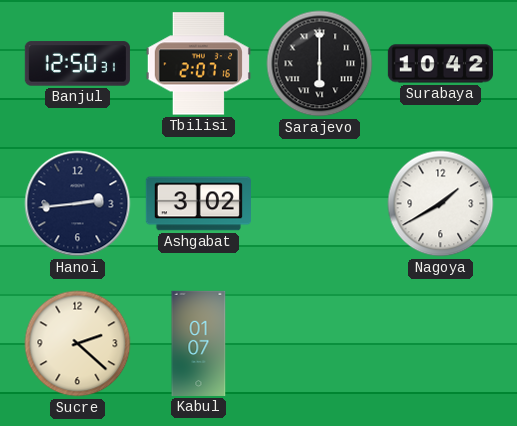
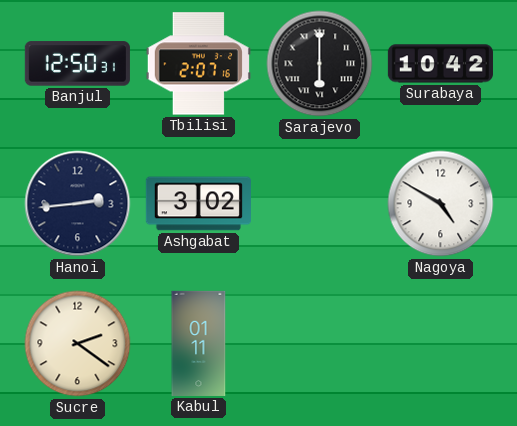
Nagoya: 1:40 -> 4:50 (441, 204)
Sucre: 2:22 -> 2:21 (78, 344)
Kabul: 01:07 -> 01:11 (199, 343)
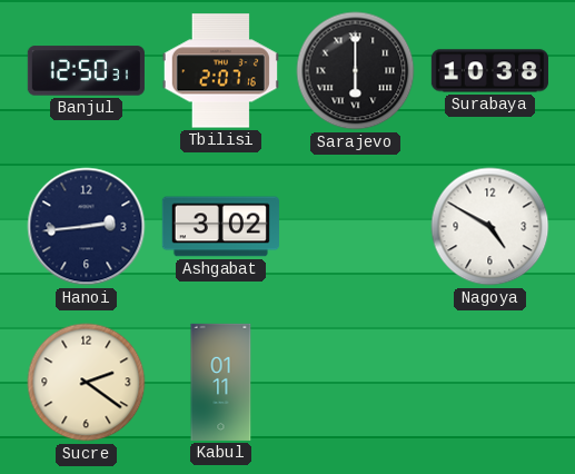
Surabaya: 10:42 -> 10:38 (489, 71)
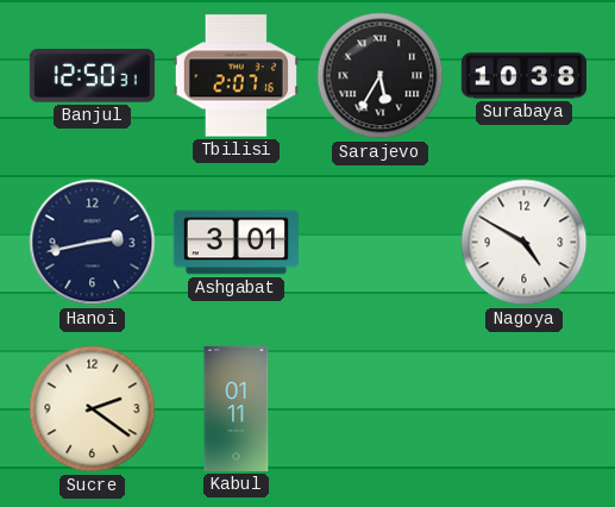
Sarajevo: 6:00 -> 5:35 (381, 76)
Hanoi: 2:44 -> 2:43 (93, 243)
Ashgabat: 3:02 -> 3:01 (236, 243)
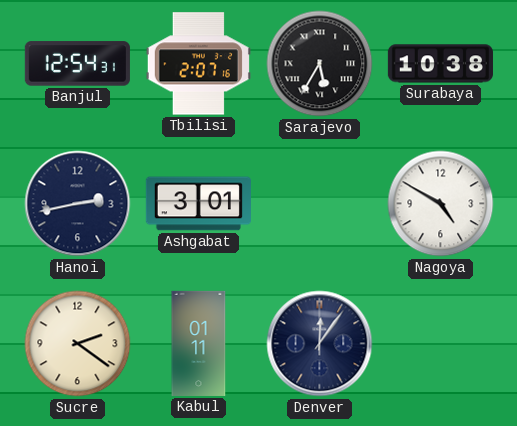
Banjul: 12:50 -> 12:54 (77, 64)
Denver: none -> 12:06 (320, 344)
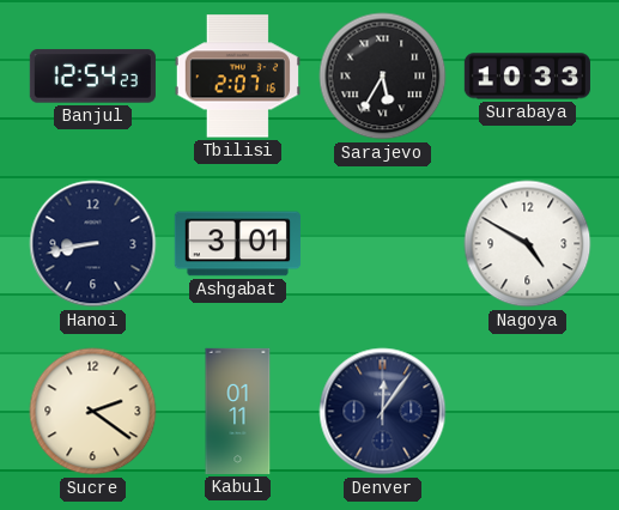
Banjul: 12:54:31 -> 12:54:23 (92, 77)
Surabaya: 10:38 -> 10:33 (527, 77)
Hanoi: 2:43 -> 8:43 (93, 244)
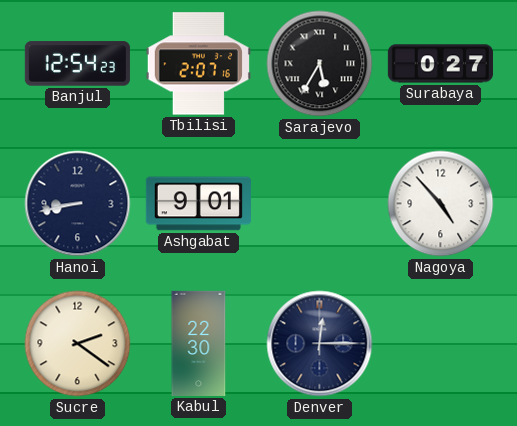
Surabaya: 10:33 -> 0:27 (440, 64)
Ashgabat: 3:01 -> 9:01 (198, 204)
Nagoya: 4:50 -> 4:53 (441, 204)
Kabul: 01:11 -> 22:30 (199, 343)
Denver: 12:06 -> 12:15 (320, 344)
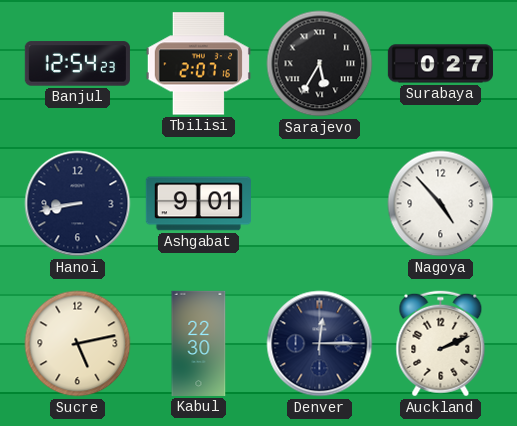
Sucre: 2:21 -> 5:13 (78, 344)
Auckland: none -> 2:11 (441, 344)
